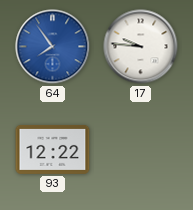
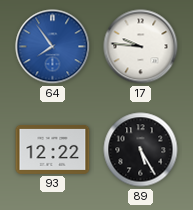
89: none -> 5:25 (141, 150)
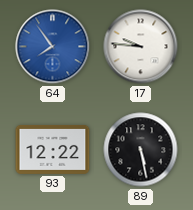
89: 5:25 -> 5:28 (141, 150)
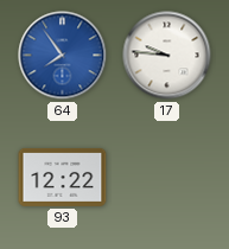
89: 5:28 -> none (141, 150)
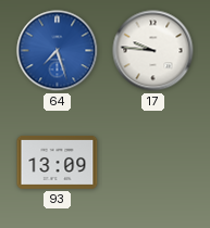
64: 7:54 -> 7:27 (58, 51)
93: 12:22 -> 13:09 (58, 162)
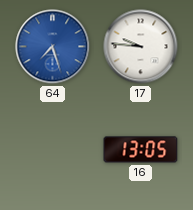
93: 13:09 -> none (58, 162)
16: none -> 13:05 (141, 150)
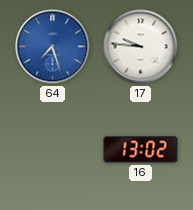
16: 13:05 -> 13:02 (141, 150)
